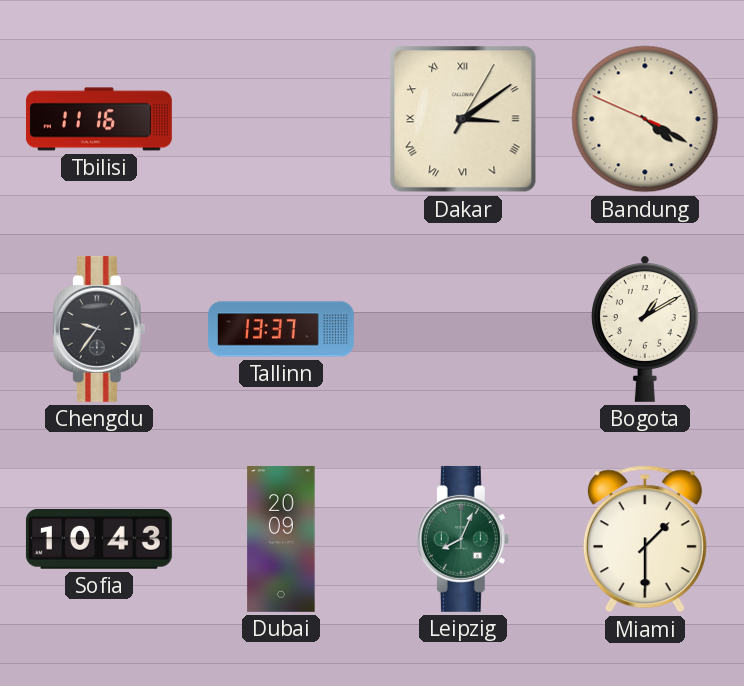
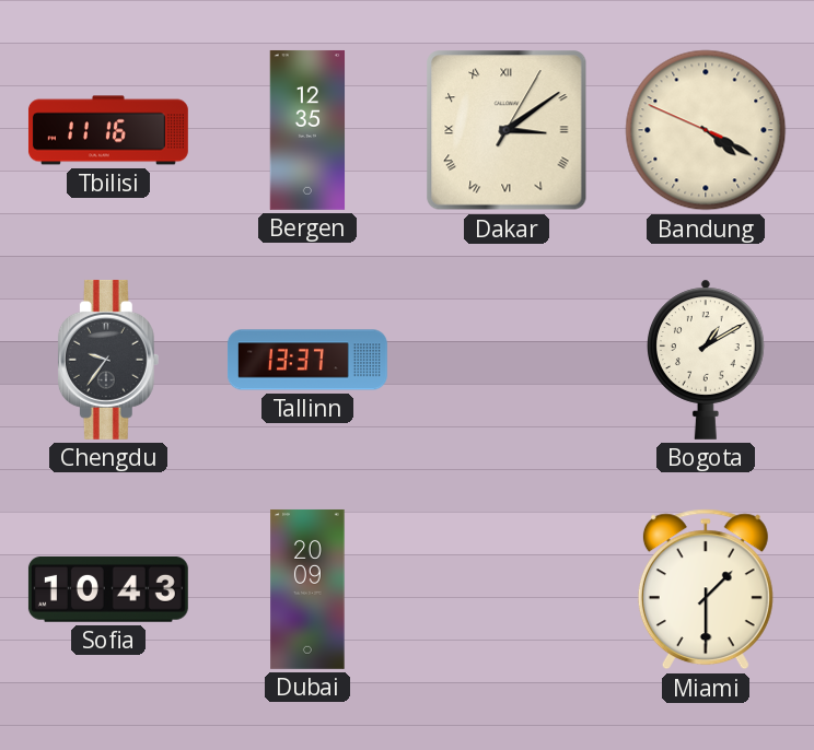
Bergen: none -> 12:35 (307, 130)
Leipzig: 8:04 -> none (463, 539)
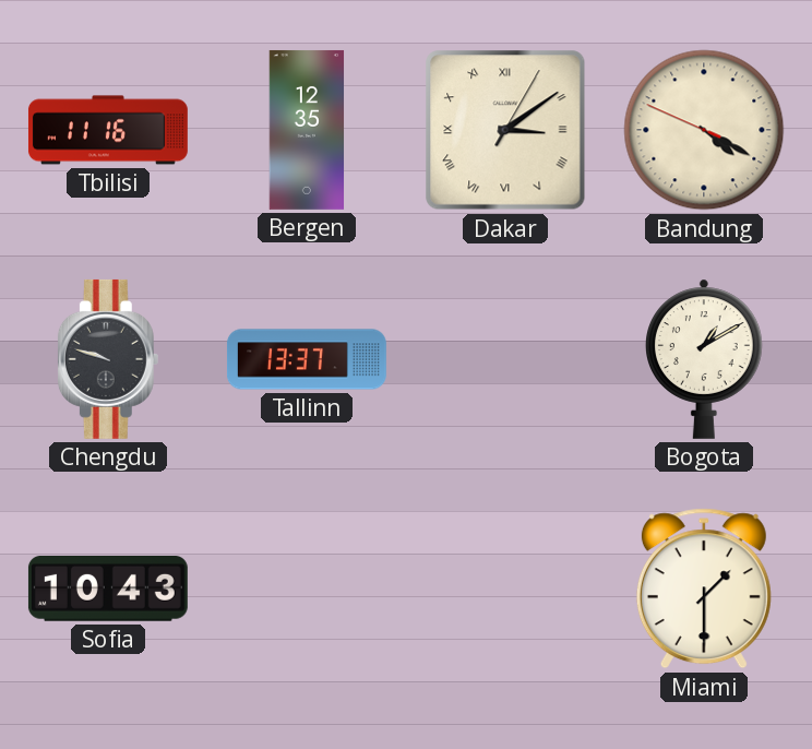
Chengdu: 9:36 -> 9:48 (108, 359)
Dubai: 20:09 -> none (307, 589)
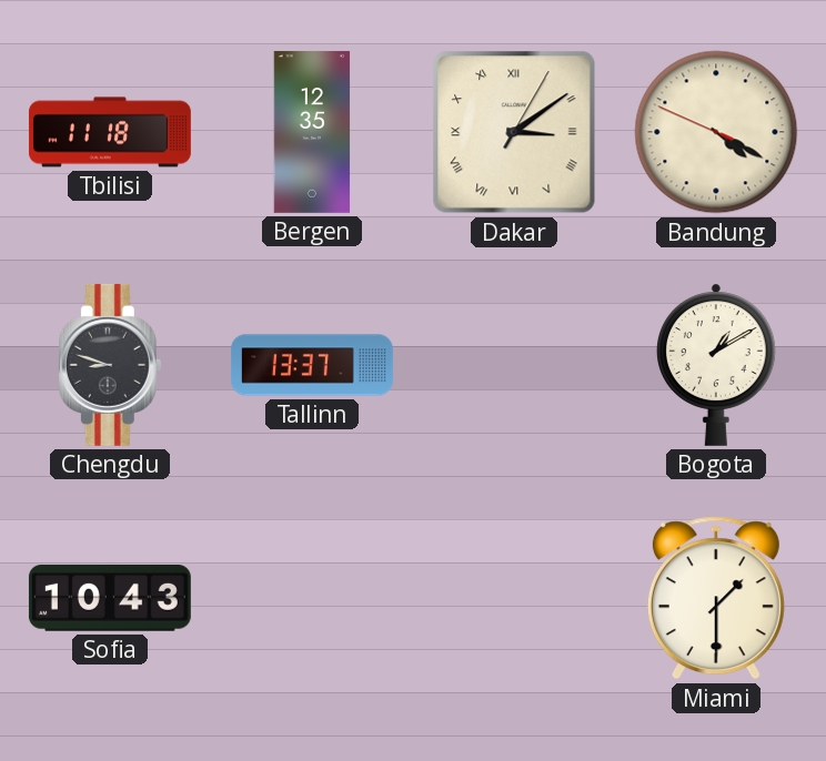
Tbilisi: 11:16 -> 11:18 (110, 132)
Chengdu: 9:48 -> 8:48 (110, 365)
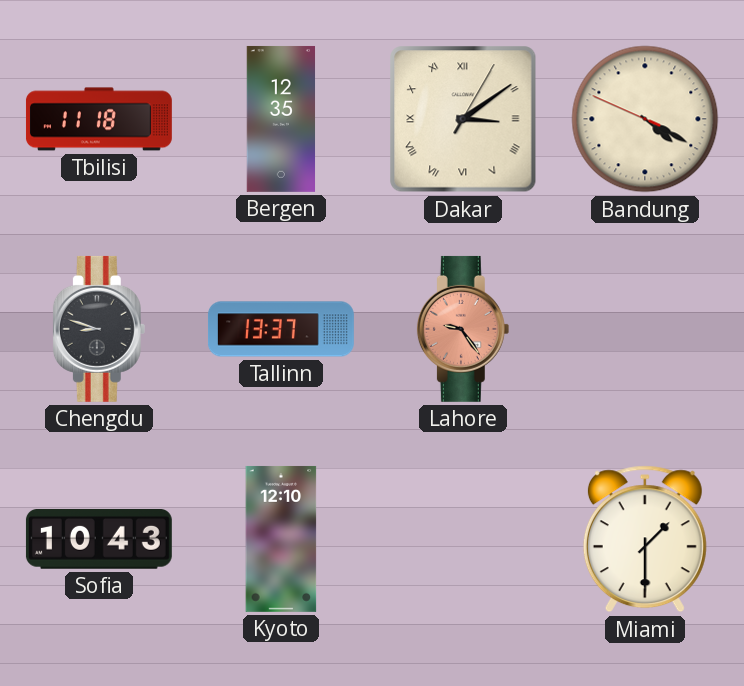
Lahore: none -> 9:24 (463, 329)
Bogota: 1:10 -> none (717, 365)
Kyoto: none -> 12:10 (281, 539)
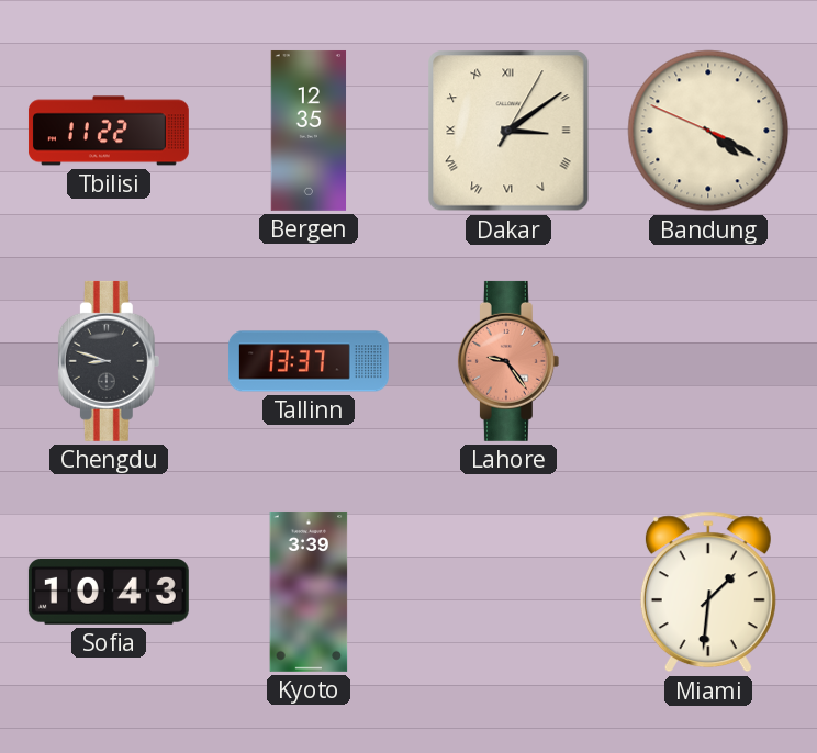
Tbilisi: 11:18 -> 11:22 (109, 131)
Kyoto: 12:10 -> 3:39 (309, 592)
Miami: 1:30 -> 1:31 (708, 592)
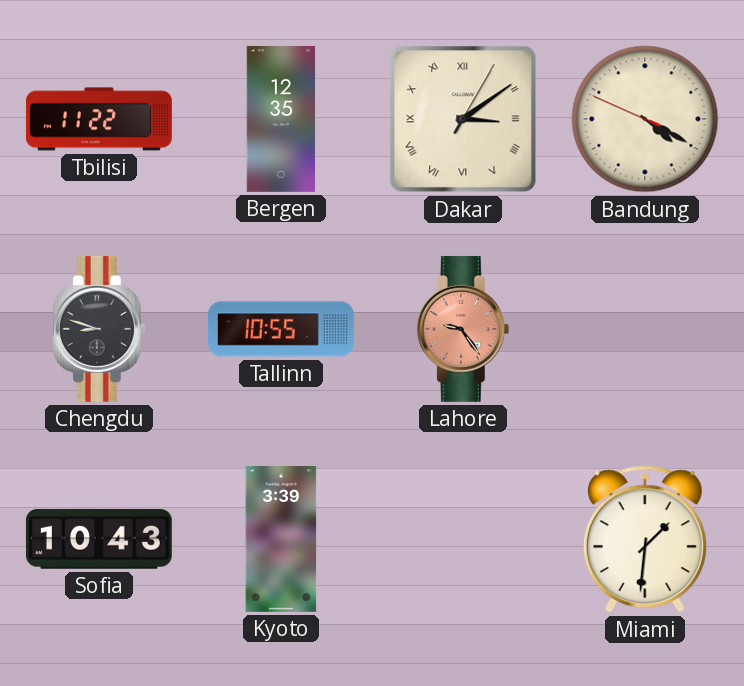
Tallinn: 13:37 -> 10:55 (281, 329)
